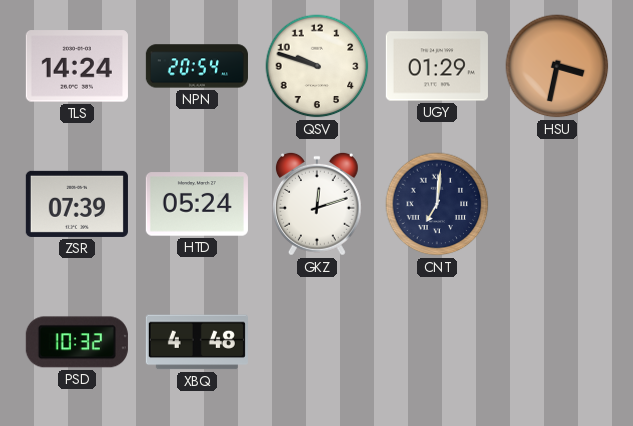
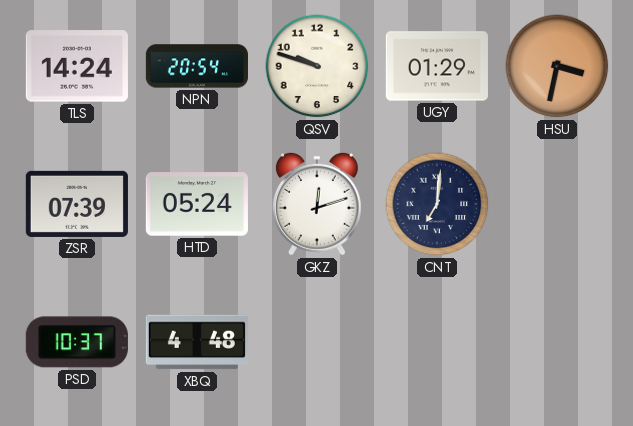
PSD: 10:32 -> 10:37 (77, 342)
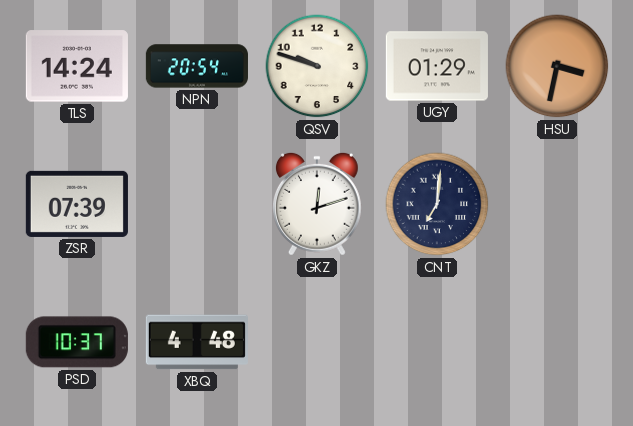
HTD: 05:24 -> none (197, 204)
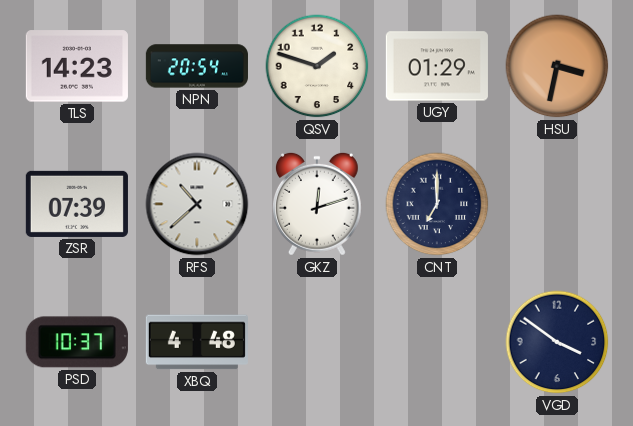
TLS: 14:24 -> 14:23 (77, 66)
QSV: 9:48 -> 1:48 (317, 66)
RFS: none -> 10:38 (197, 204)
CNT: 7:01 -> 7:00 (437, 204)
VGD: none -> 3:51 (557, 342)
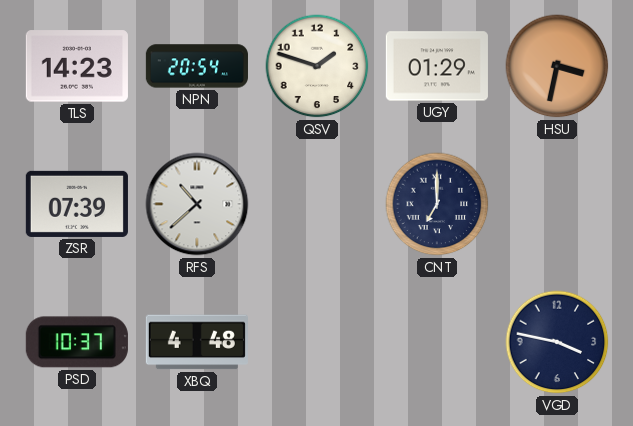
GKZ: 12:12 -> none (317, 204)
VGD: 3:51 -> 3:47 (557, 342)
